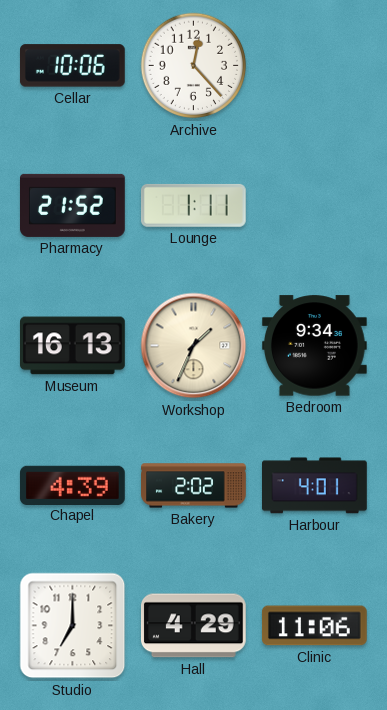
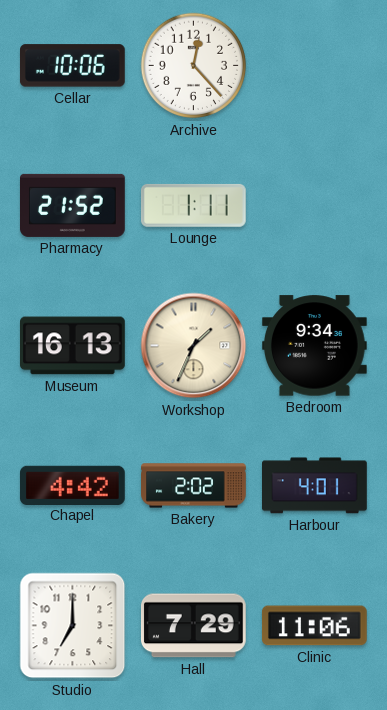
Chapel: 4:39 -> 4:42 (73, 485)
Hall: 4:29 -> 7:29 (193, 626)
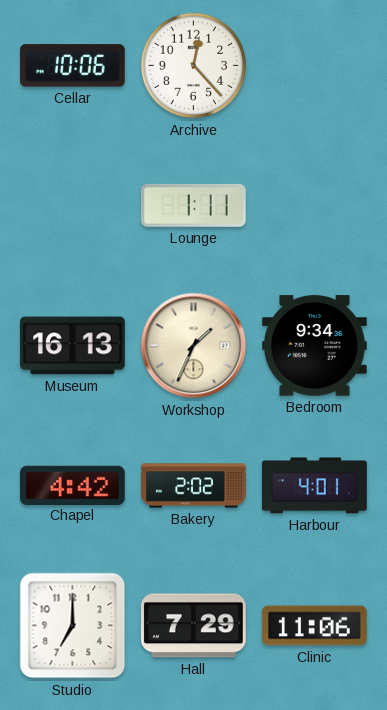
Pharmacy: 21:52 -> none (73, 205)
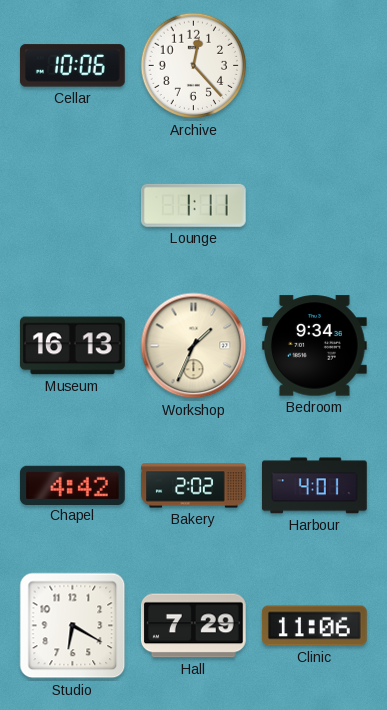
Studio: 7:00 -> 6:20 (73, 626)
